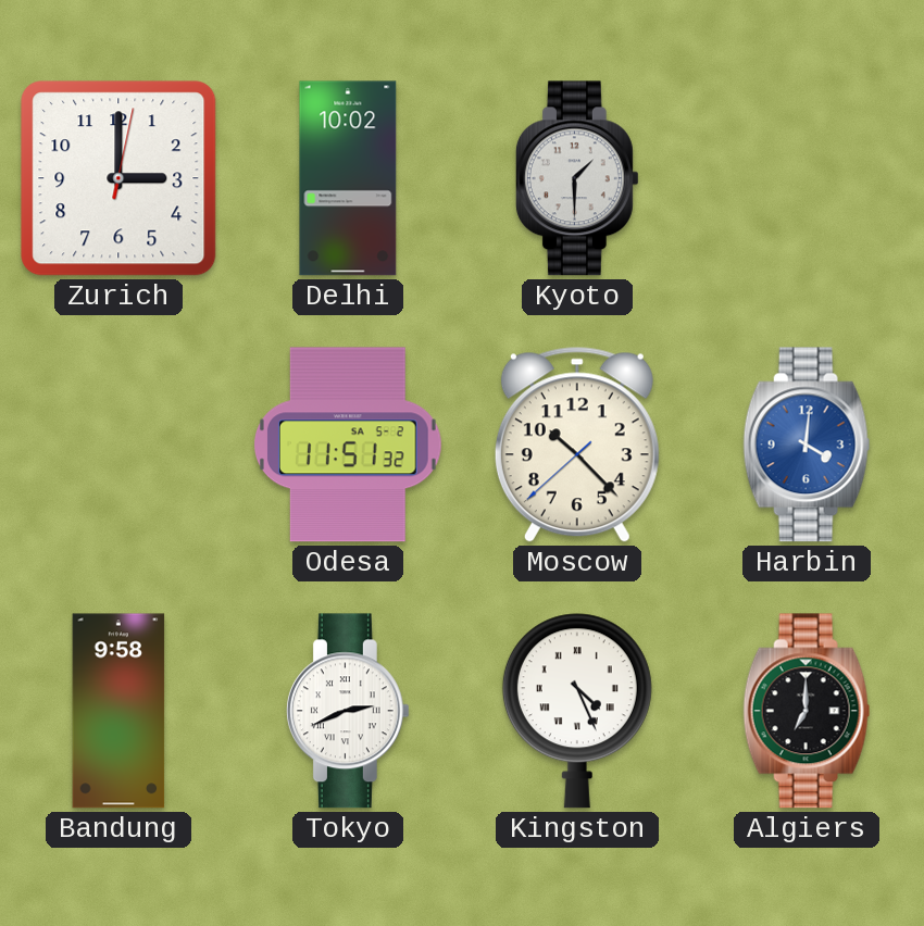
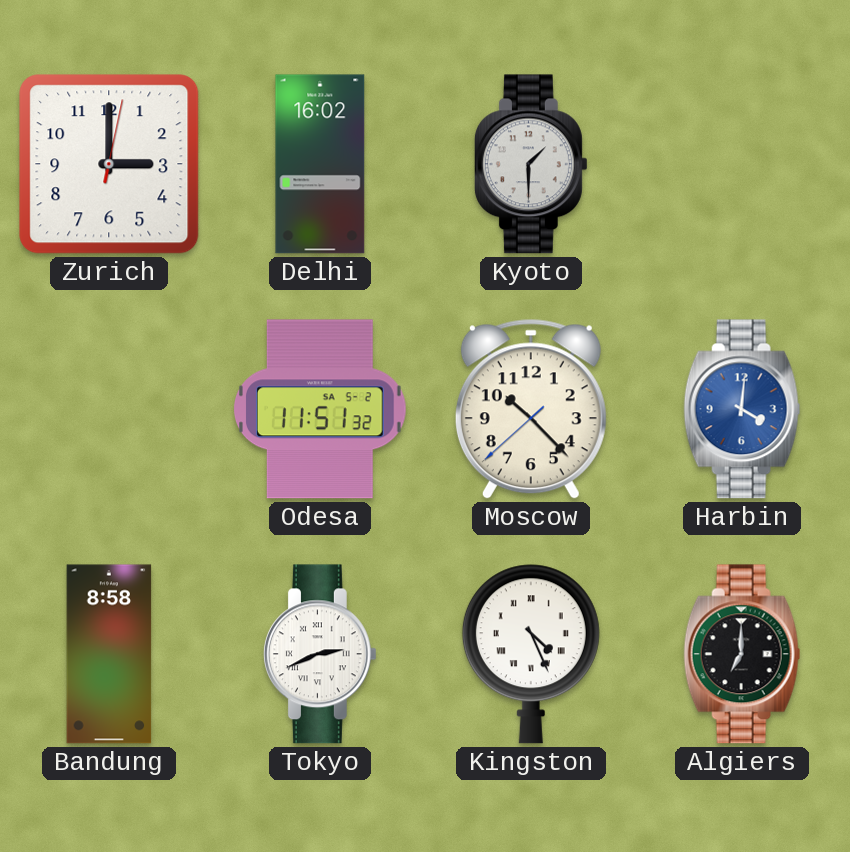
Delhi: 10:02 -> 16:02 (320, 164)
Bandung: 9:58 -> 8:58 (109, 654)
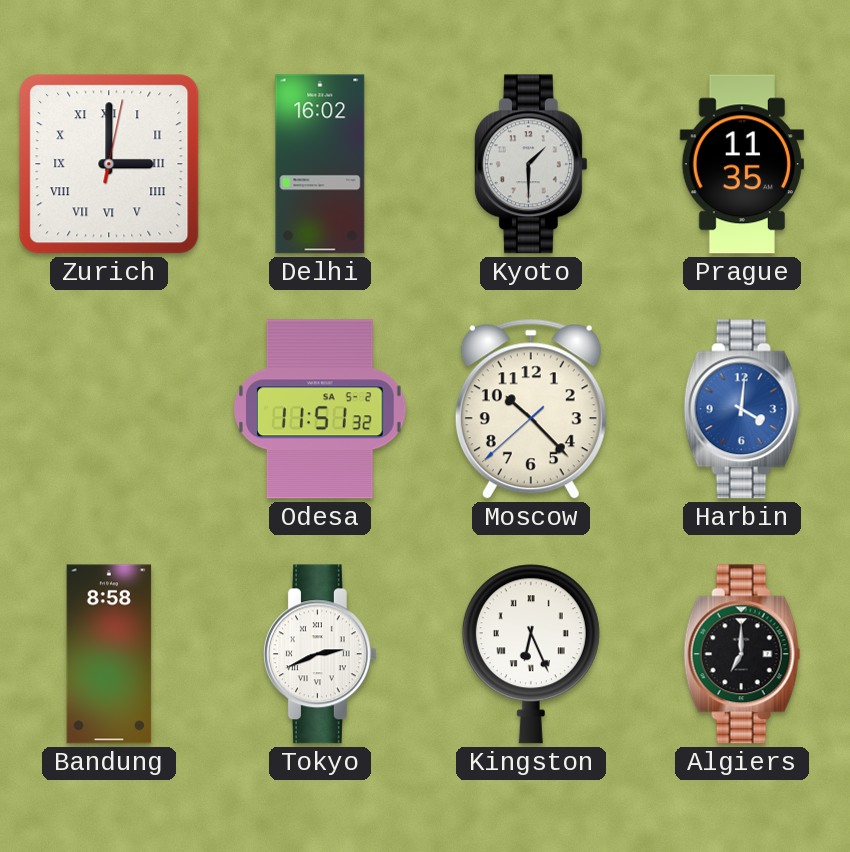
Zurich numerals: Arabic -> Roman (109, 164)
Prague: none -> 11:35 (742, 164)
Kingston: 4:26 -> 6:26 (531, 654)
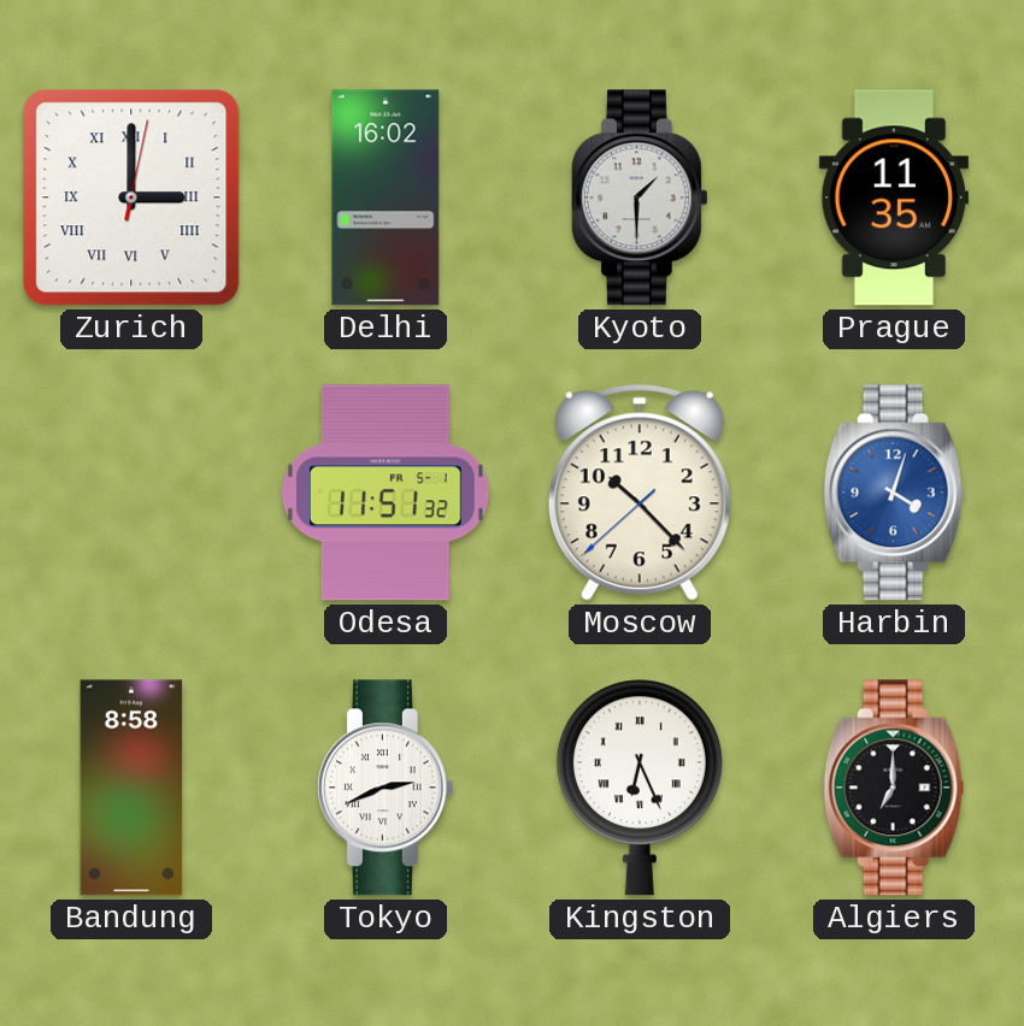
Odesa date: SA 5-2 -> FR 5-1 (386, 493)
Harbin: 4:01 -> 4:03 (894, 493)
